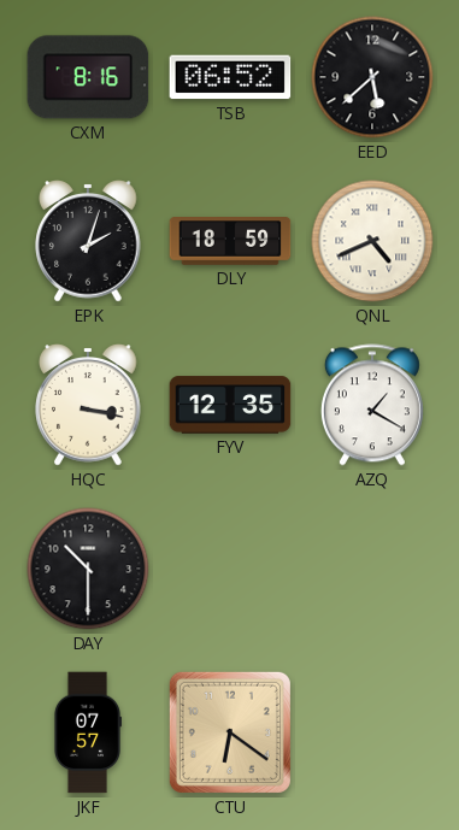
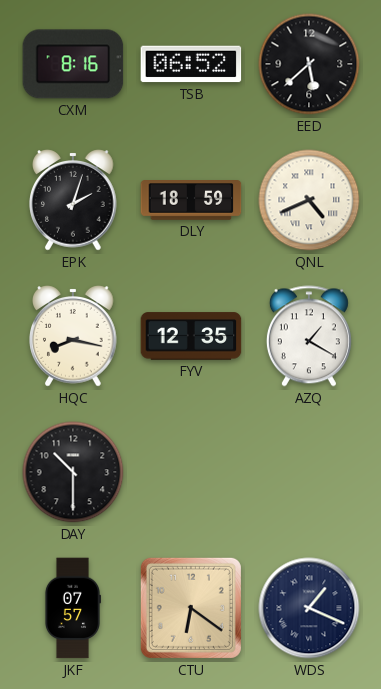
HQC: 3:17 -> 8:17 (73, 336)
WDS: none -> 1:19 (309, 608)
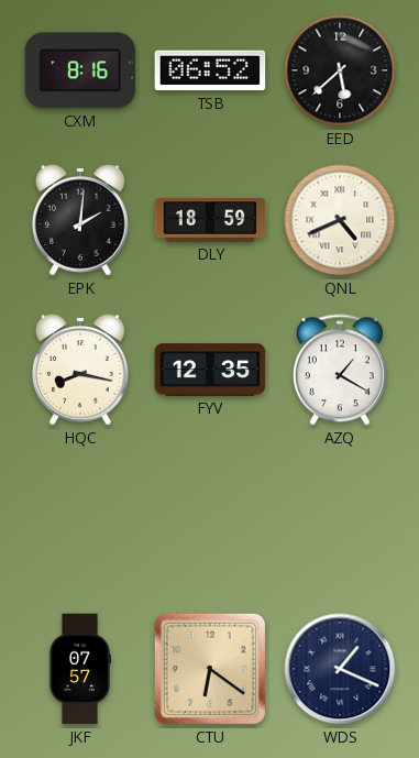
EPK: 2:03 -> 2:01 (80, 220)
DAY: 10:30 -> none (73, 472)
